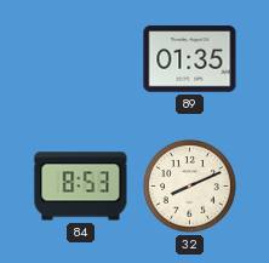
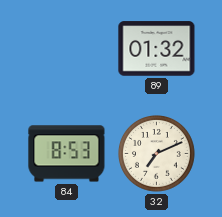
89: 01:35 -> 01:32 (157, 49)
32: 8:11 -> 7:11 (157, 154)
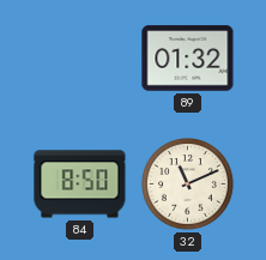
84: 8:53 -> 8:50 (80, 185)
32: 7:11 -> 11:11 (188, 185)
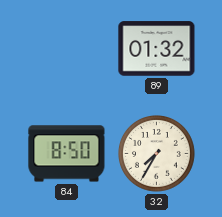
32: 11:11 -> 7:35 (157, 154)
